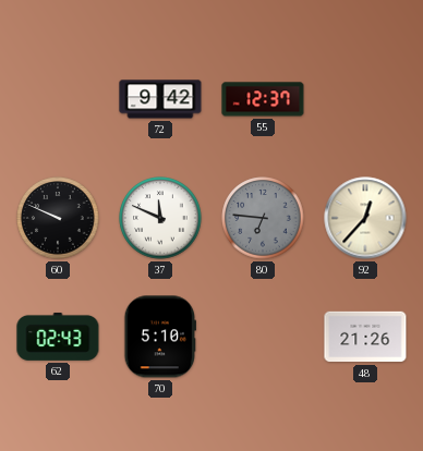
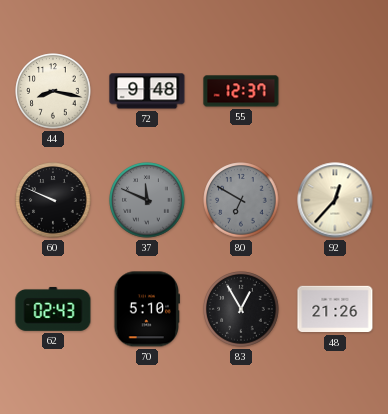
44: none -> 8:17 (53, 91)
72: 9:42 -> 9:48 (147, 91)
37 dial: white -> grey (147, 200)
80: 6:46 -> 6:50 (241, 200)
83: none -> 12:55 (241, 309)
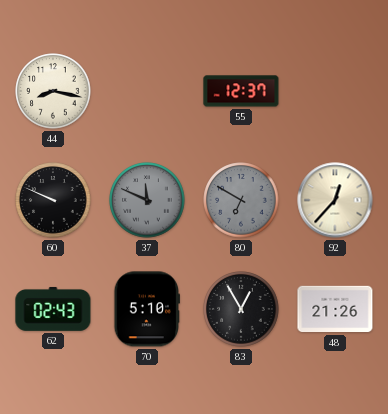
72: 9:48 -> none (147, 91)
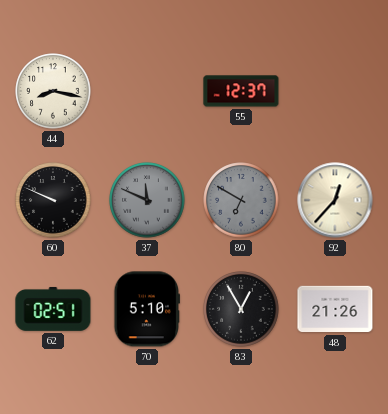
62: 02:43 -> 02:51 (53, 309)
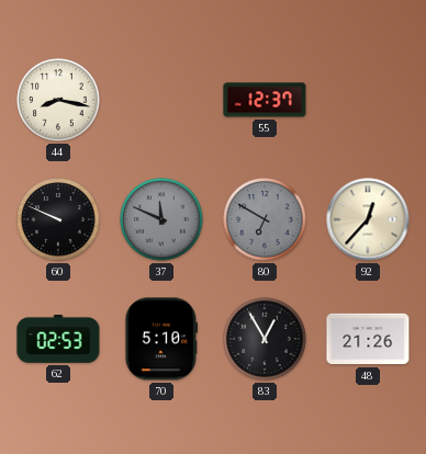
62: 02:51 -> 02:53 (58, 339)
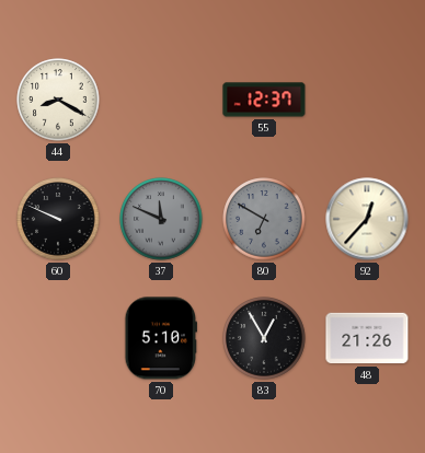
44: 8:17 -> 8:20 (58, 100)
62: 02:53 -> none (58, 339)
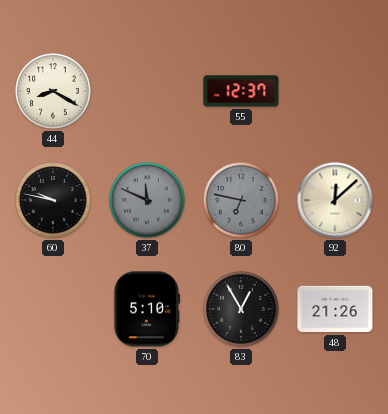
60: 9:49 -> 9:47 (53, 200)
80: 6:50 -> 6:47 (241, 200)
92: 12:37 -> 12:08 (335, 200)
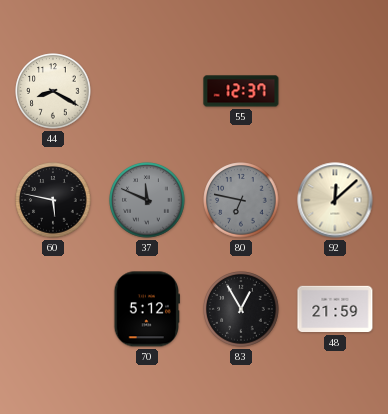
60: 9:47 -> 5:47 (53, 200)
70: 5:10 -> 5:12 (146, 309)
48: 21:26 -> 21:59 (335, 309)
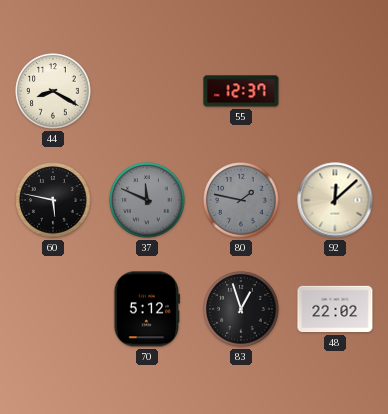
80: 6:47 -> 1:47 (241, 200)
83: 12:55 -> 12:57 (241, 309)
48: 21:59 -> 22:02 (335, 309)
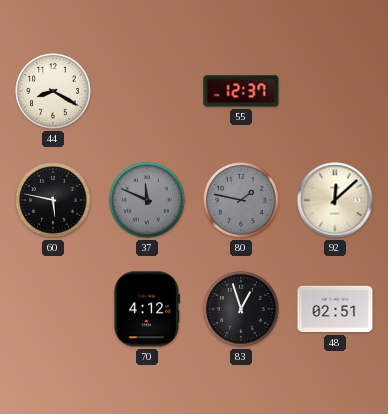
70: 5:12 -> 4:12 (146, 309)
48: 22:02 -> 02:51 (335, 309)
